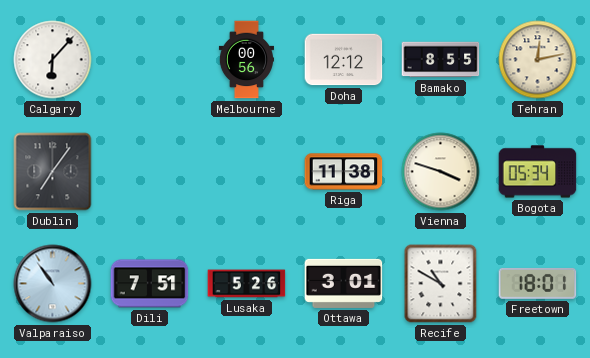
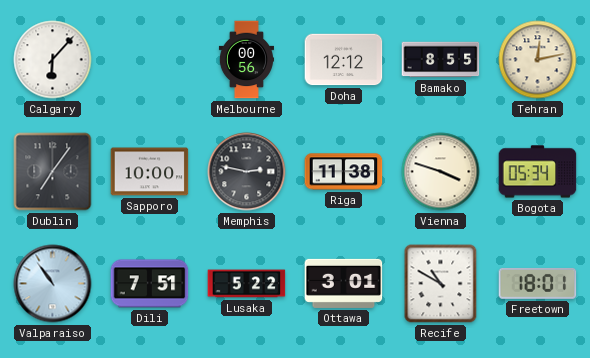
Sapporo: none -> 10:00 (150, 172)
Memphis: none -> 2:47 (247, 172)
Lusaka: 5:26 -> 5:22 (247, 284)
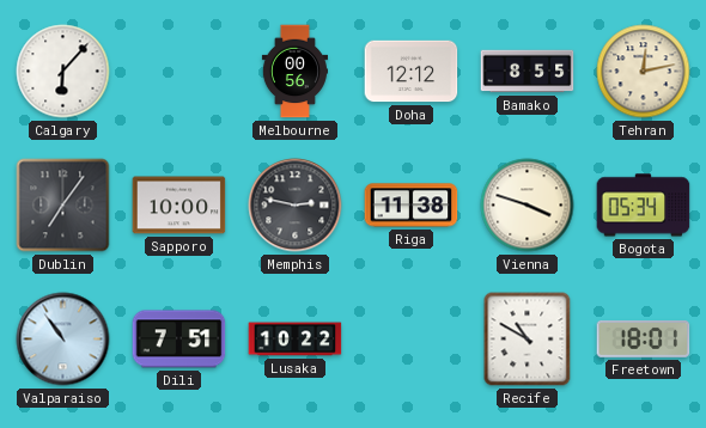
Lusaka: 5:22 -> 10:22 (296, 340)
Ottawa: 3:01 -> none (344, 283)
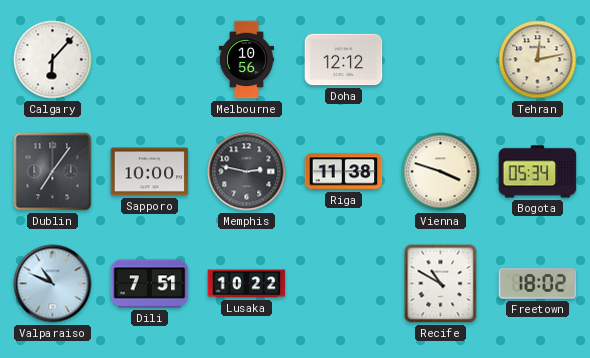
Melbourne: 00:56 -> 10:56 (246, 60)
Bamako: 8:55 -> none (528, 72)
Valparaiso: 10:54 -> 10:49 (53, 284)
Freetown: 18:01 -> 18:02 (538, 283)
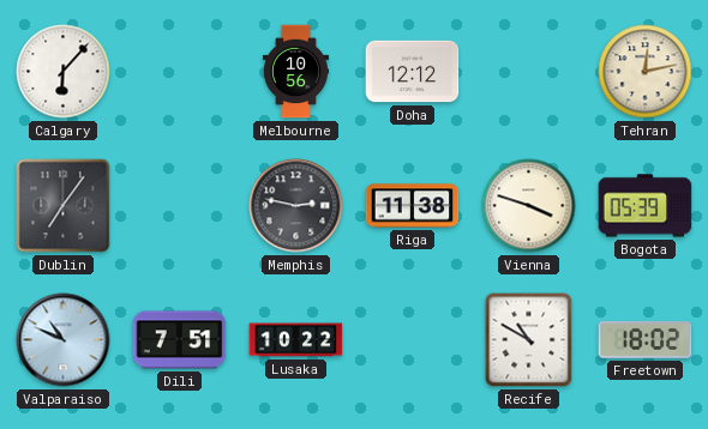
Sapporo: 10:00 -> none (150, 172)
Bogota: 05:34 -> 05:39 (646, 206)
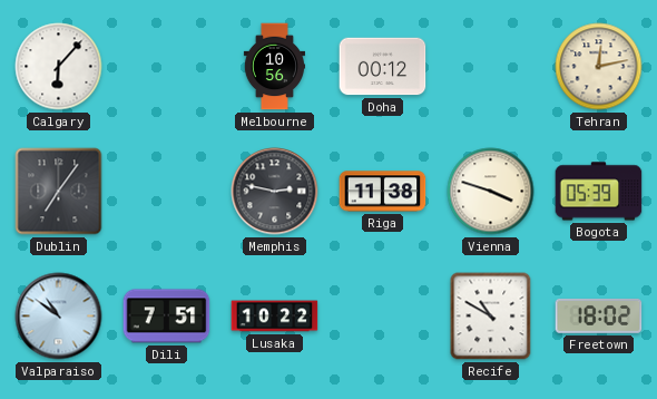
Doha: 12:12 -> 00:12 (383, 67)
Valparaiso: 10:49 -> 10:51 (59, 317)
